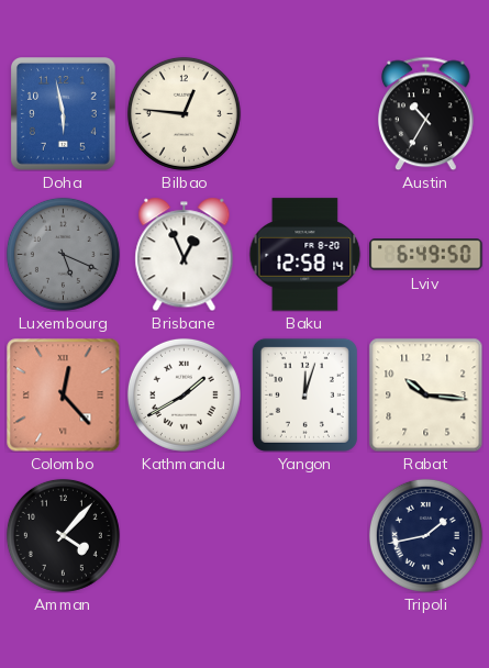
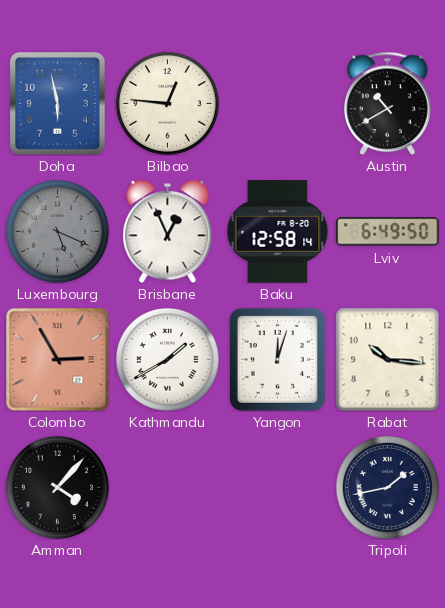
Austin: 10:35 -> 10:40 (388, 103)
Colombo: 12:23 -> 2:55 (57, 359)
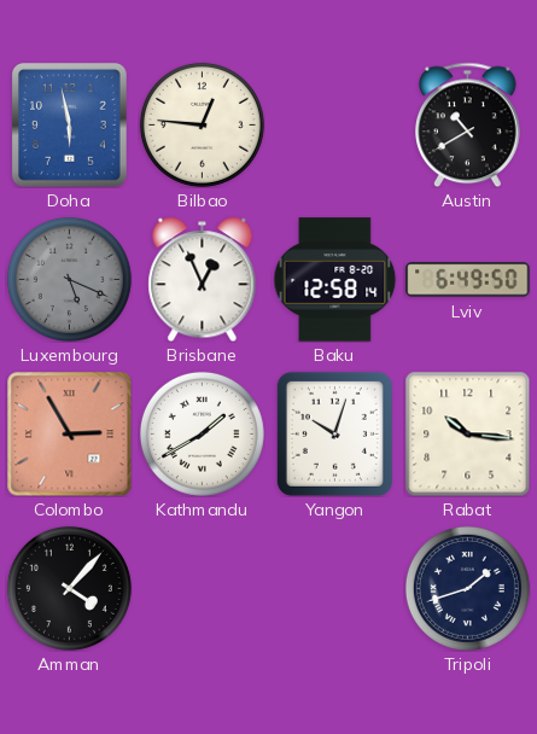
Yangon: 12:03 -> 10:03 (334, 433)
Tripoli: 1:43 -> 1:42 (467, 588)
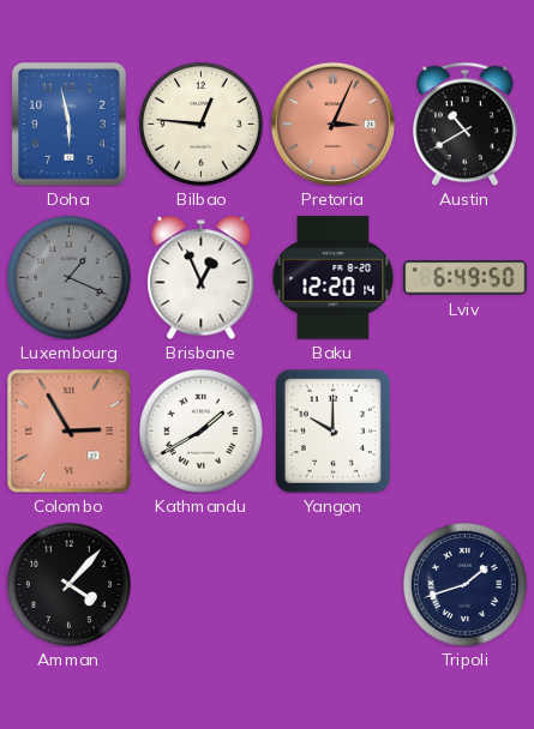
Pretoria: none -> 3:04 (332, 123)
Luxembourg: 5:19 -> 1:19 (68, 277)
Baku: 12:58 -> 12:20 (334, 278)
Yangon: 10:03 -> 10:00 (332, 430)
Rabat: 10:16 -> none (467, 433)
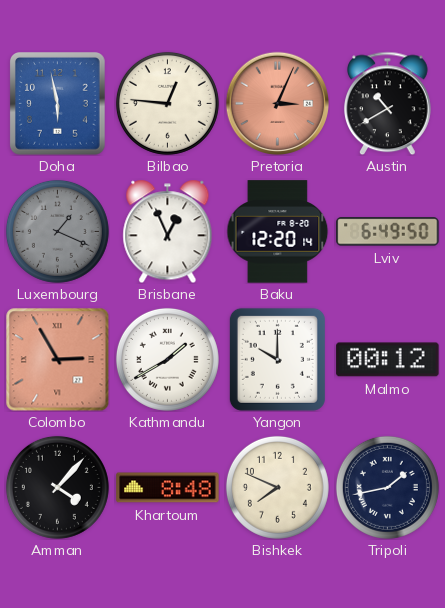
Malmo: none -> 00:12 (388, 360)
Khartoum: none -> 8:48 (168, 488)
Bishkek: none -> 7:49 (277, 487)
Tripoli: 1:42 -> 1:43 (387, 487)
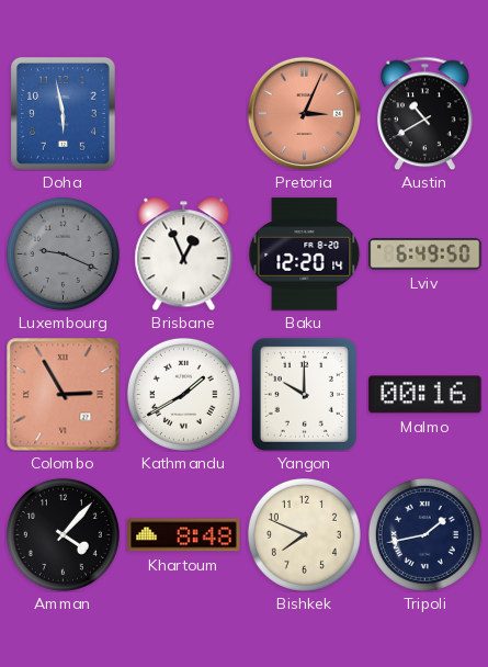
Bilbao: 12:46 -> none (167, 103)
Luxembourg: 1:19 -> 9:19 (63, 253)
Malmo: 00:12 -> 00:16 (425, 395)
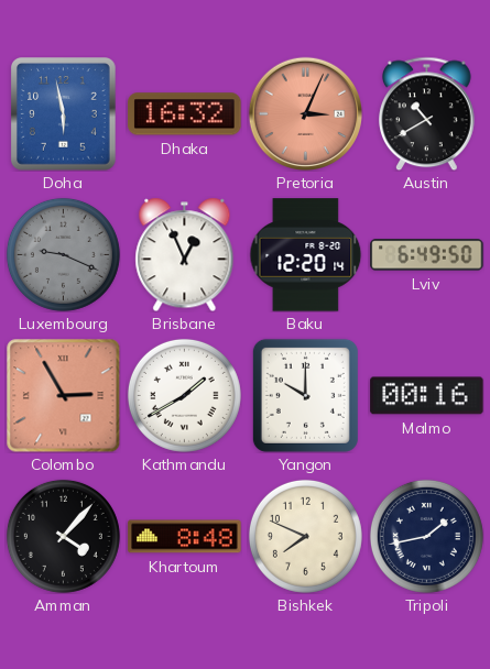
Dhaka: none -> 16:32 (185, 114)
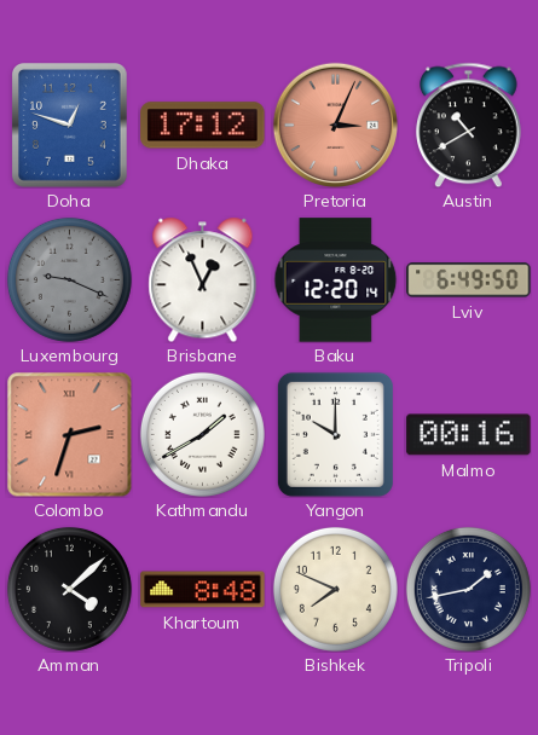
Doha: 5:58 -> 12:48 (70, 126)
Dhaka: 16:32 -> 17:12 (203, 126)
Colombo: 2:55 -> 2:33 (69, 434)
Amman: 4:07 -> 4:08 (69, 589)
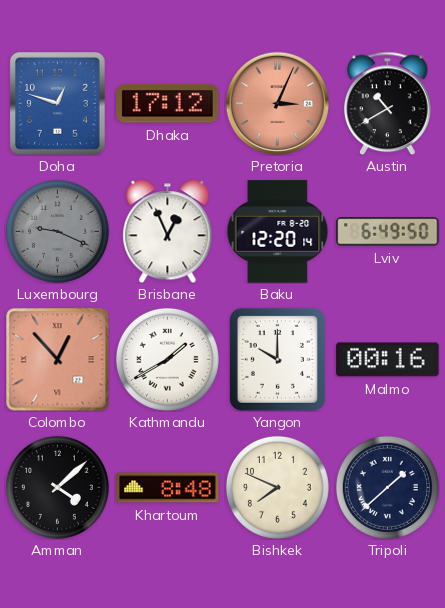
Colombo: 2:33 -> 12:53 (57, 359)
Tripoli: 1:43 -> 1:38 (387, 487)
